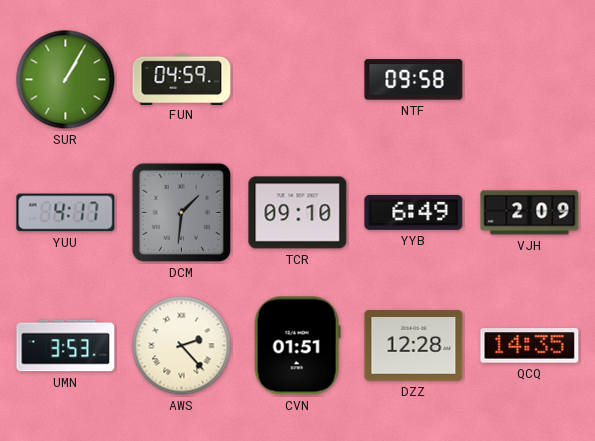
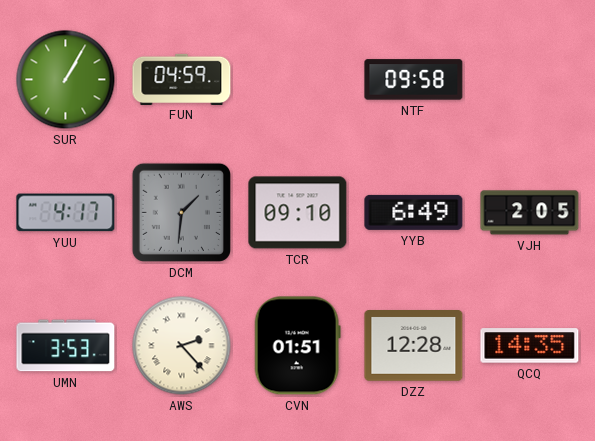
VJH: 2:09 -> 2:05 (530, 213)
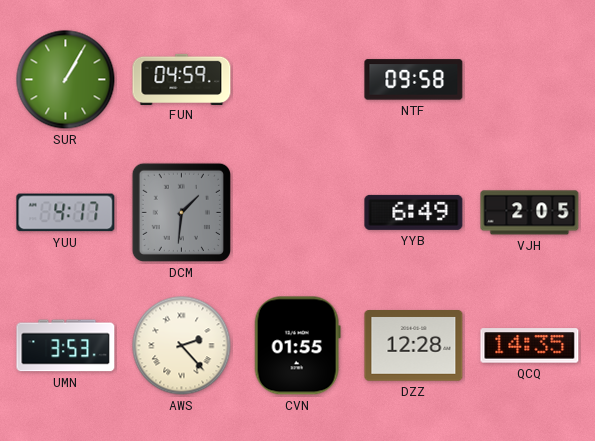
TCR: 09:10 -> none (298, 213)
CVN: 01:51 -> 01:55 (297, 346)
